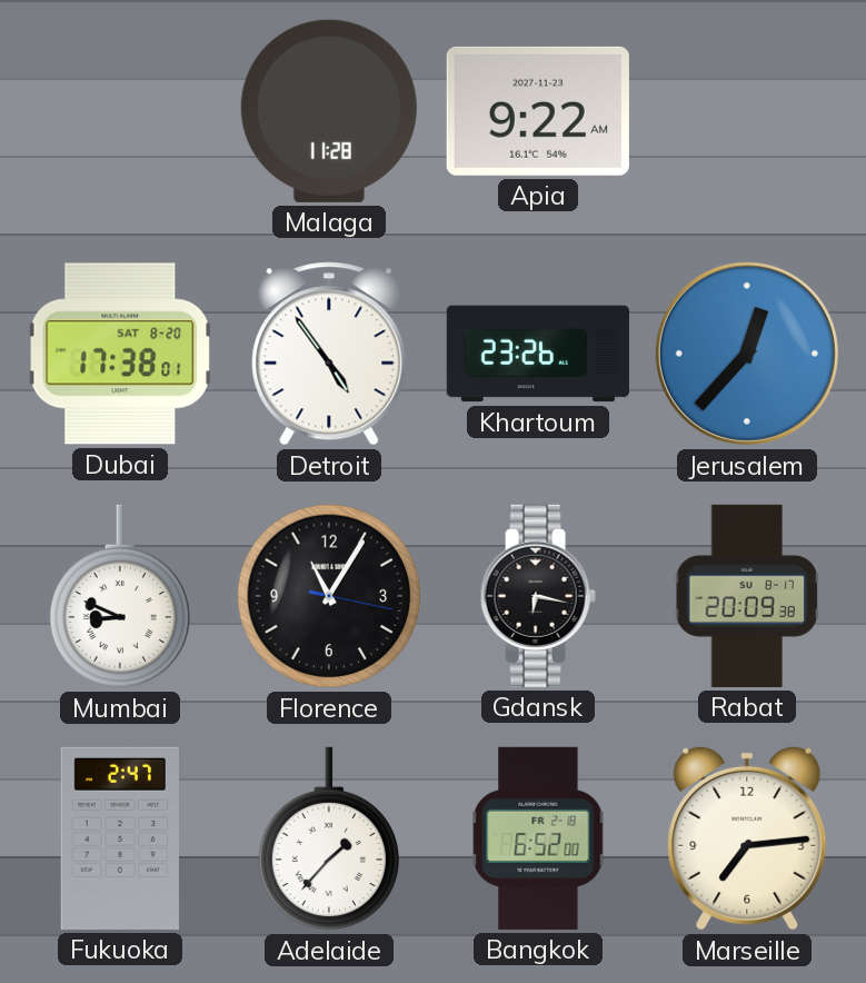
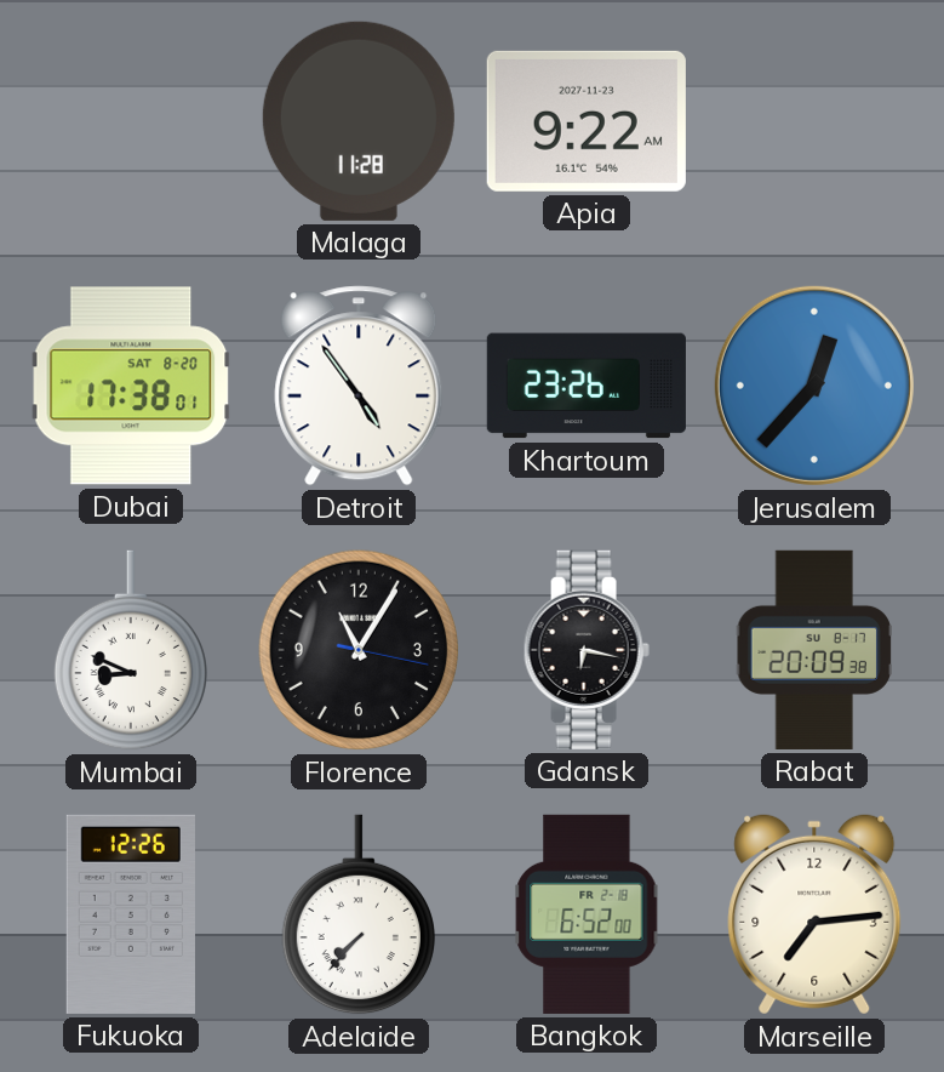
Fukuoka: 2:47 -> 12:26 (131, 914)
Adelaide: 1:37 -> 7:37 (359, 914)
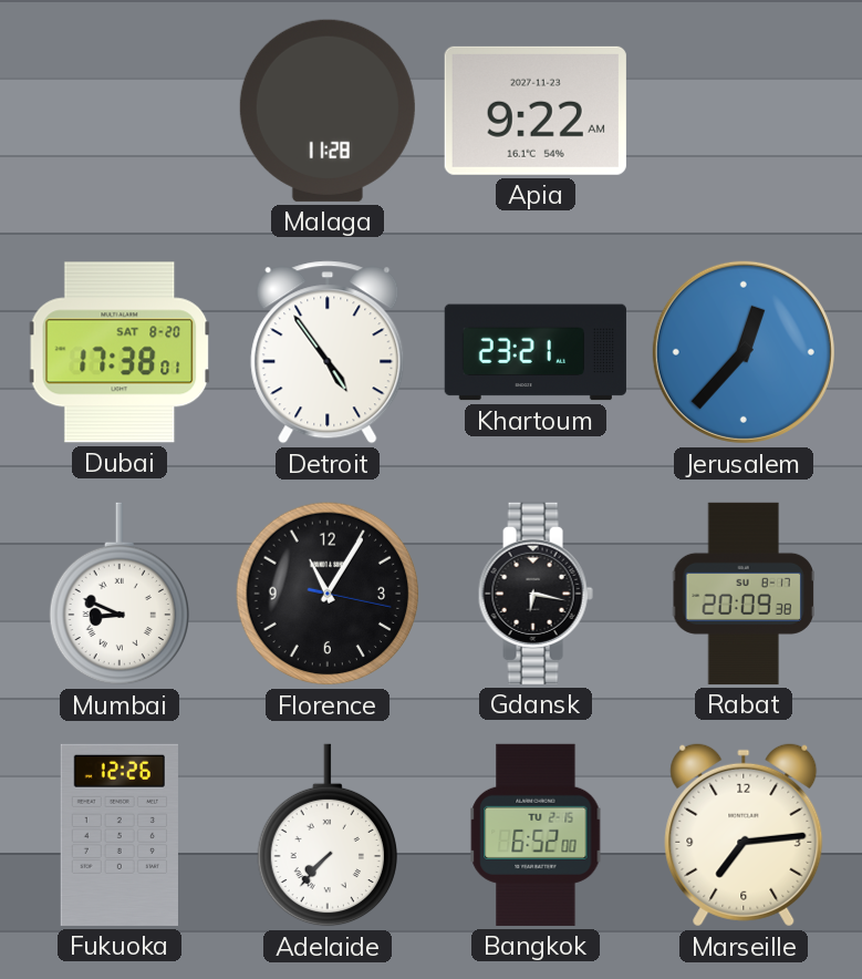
Khartoum: 23:26 -> 23:21 (536, 352)
Bangkok date: FR 2-18 -> TU 2-15 (536, 835)
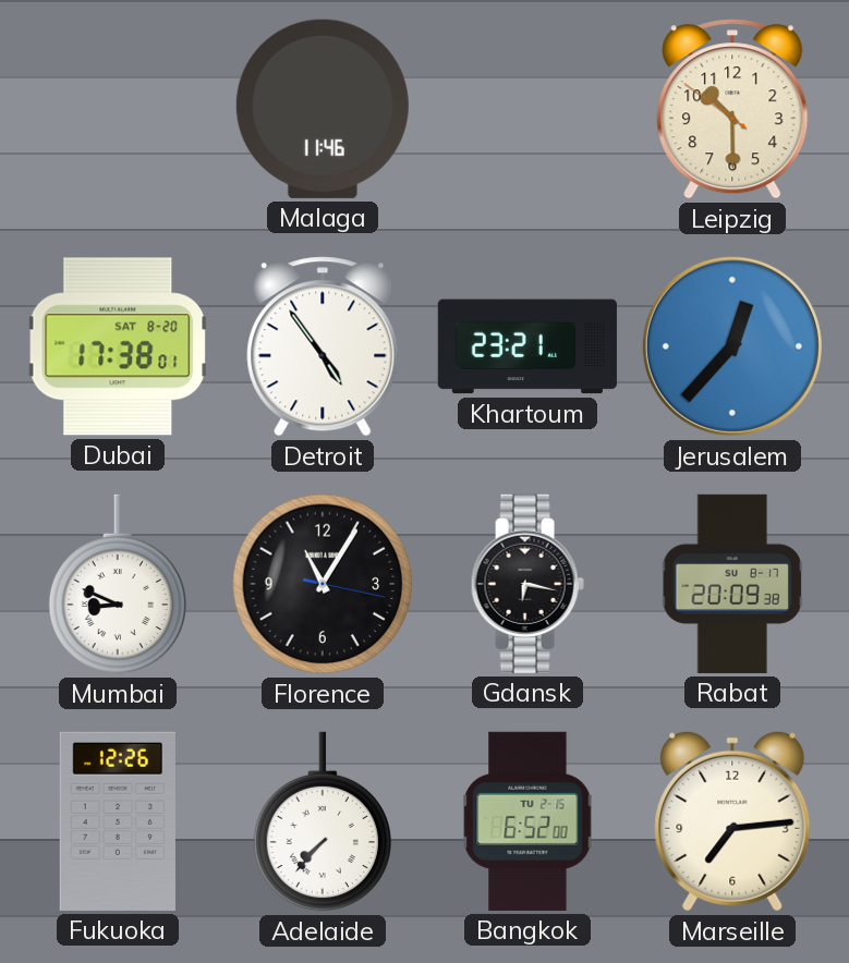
Malaga: 11:28 -> 11:46 (323, 109)
Apia: 9:22 -> none (536, 111)
Leipzig: none -> 10:29 (732, 109)
